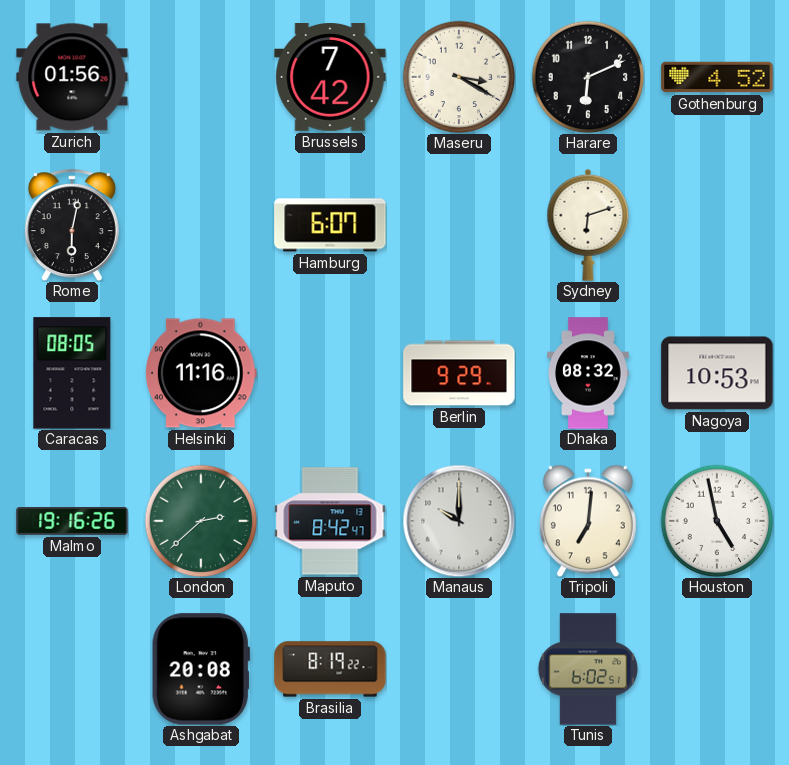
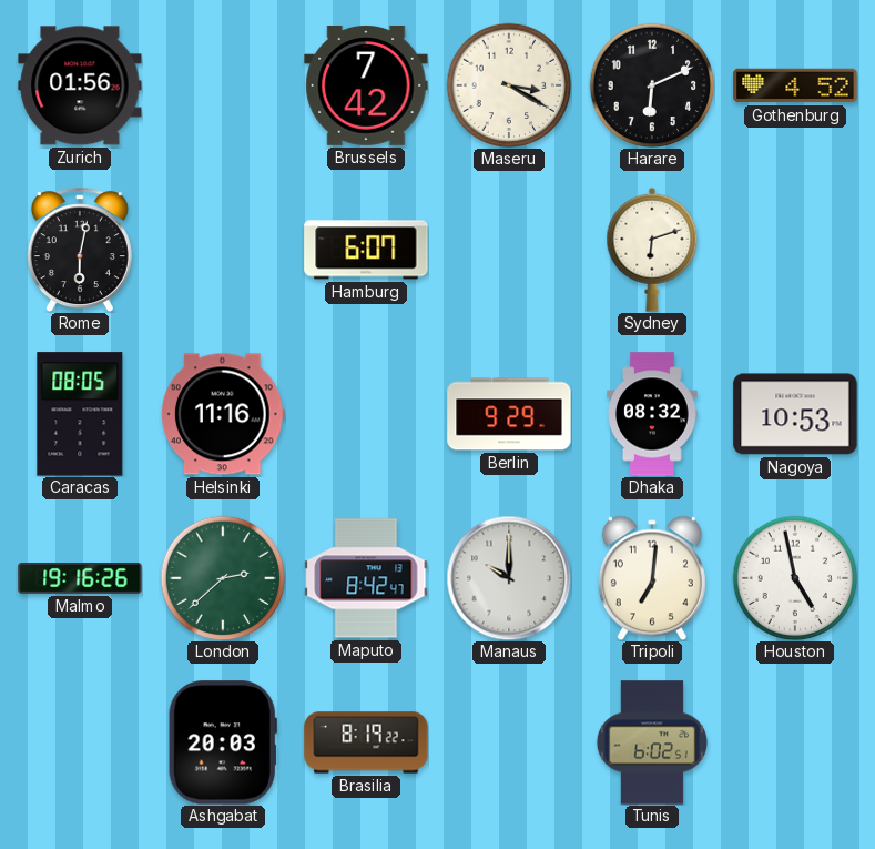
Ashgabat: 20:08 -> 20:03 (223, 742)
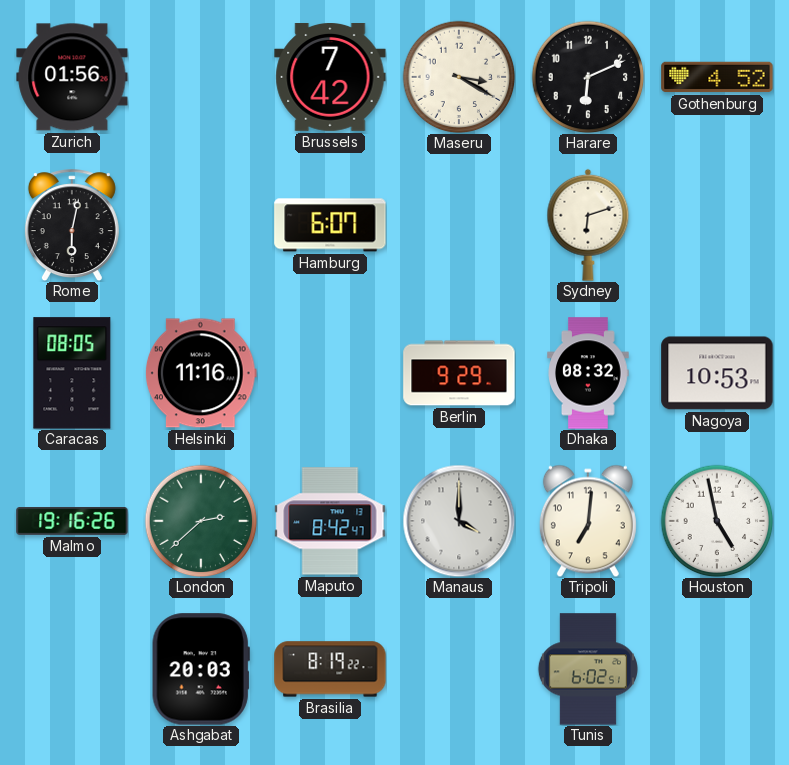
Manaus: 10:00 -> 4:00 (459, 521)
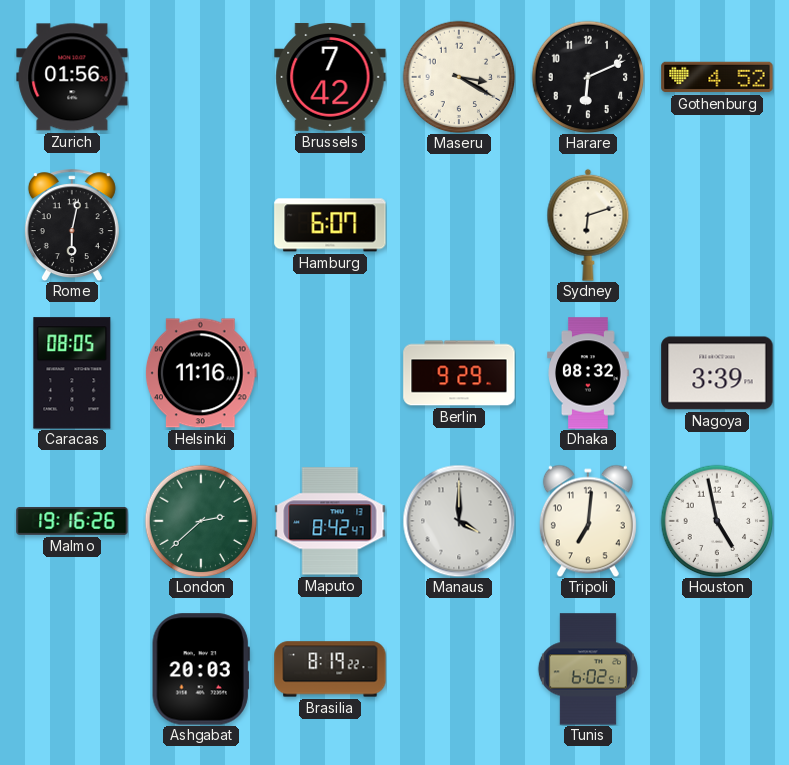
Nagoya: 10:53 -> 3:39 (717, 373)
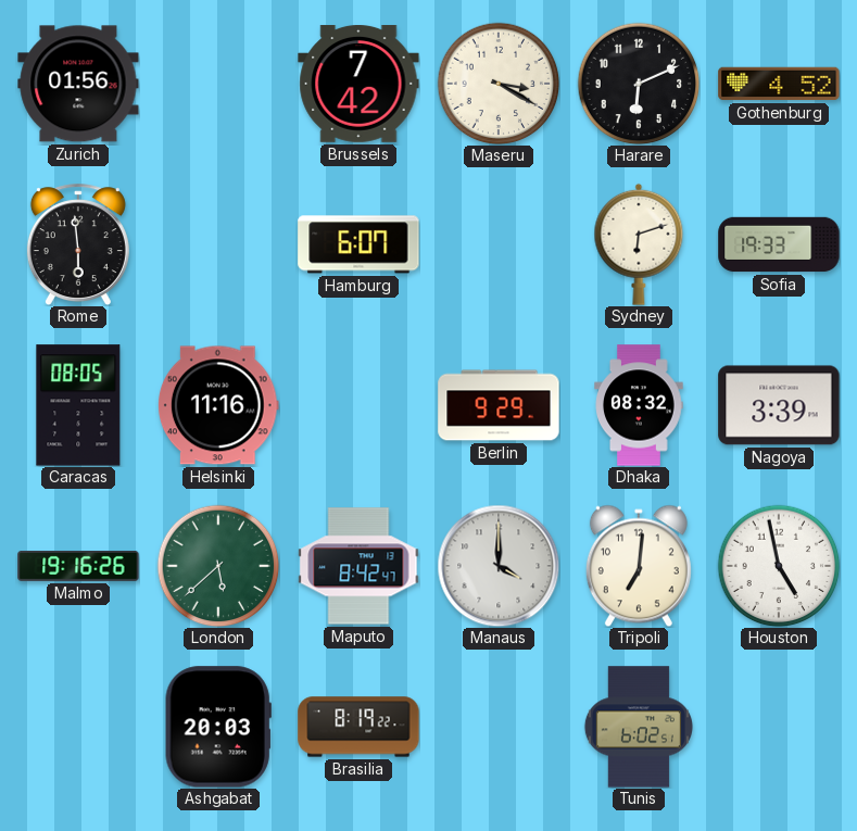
Rome: 6:02 -> 5:59 (78, 244)
Sofia: none -> 19:33 (779, 244)
London: 2:38 -> 5:38 (218, 566)
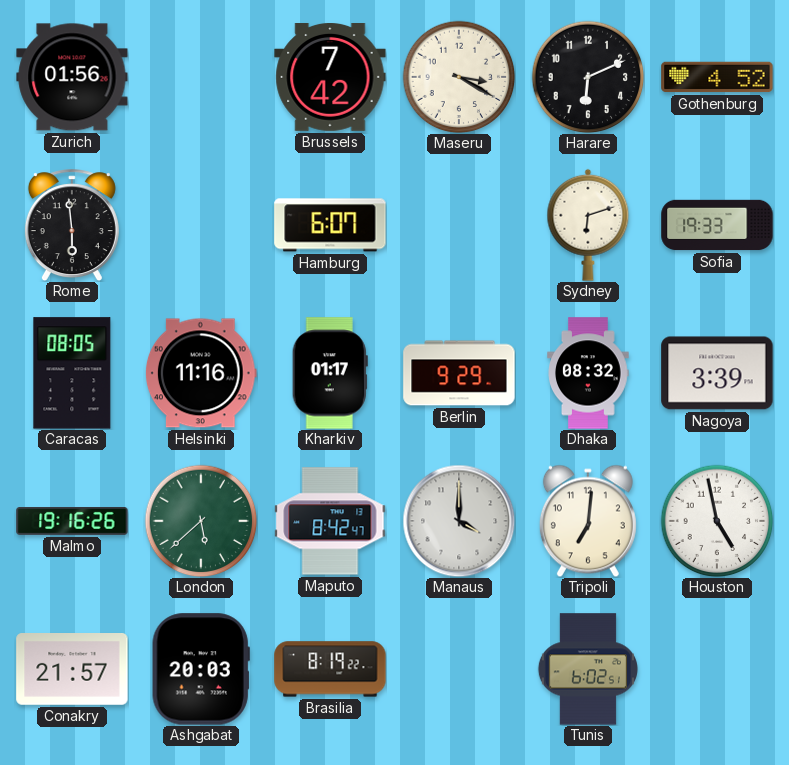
Kharkiv: none -> 01:17 (330, 373)
Conakry: none -> 21:57 (72, 670)
